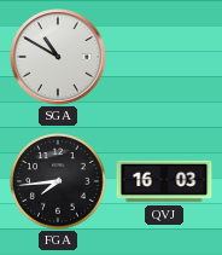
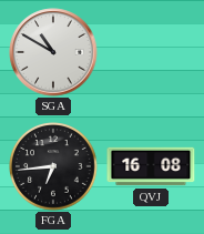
FGA: 7:44 -> 6:44 (54, 167)
QVJ: 16:03 -> 16:08 (151, 166)
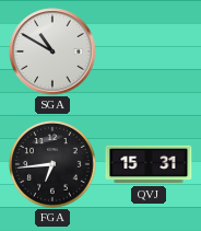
QVJ: 16:08 -> 15:31 (149, 164)
